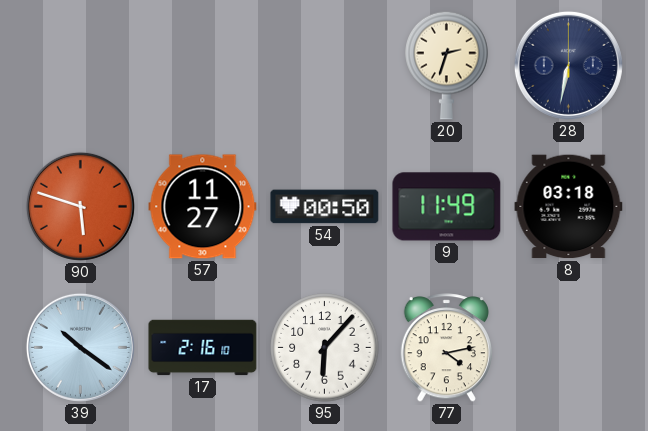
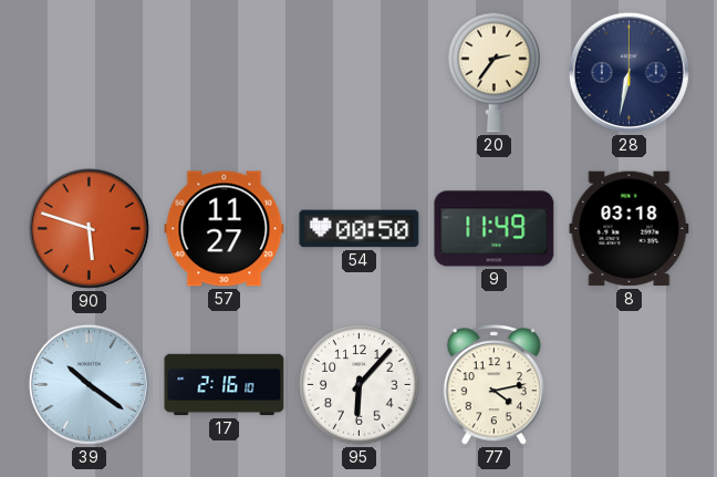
20: 2:33 -> 2:36 (495, 72)
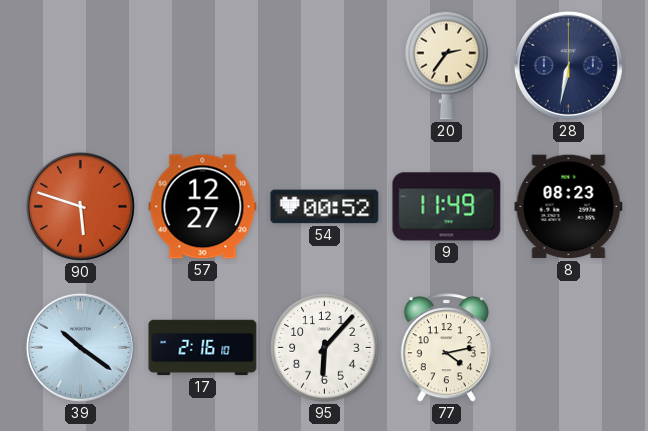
57: 11:27 -> 12:27 (203, 207)
54: 00:50 -> 00:52 (325, 207)
8: 03:18 -> 08:23 (569, 207)
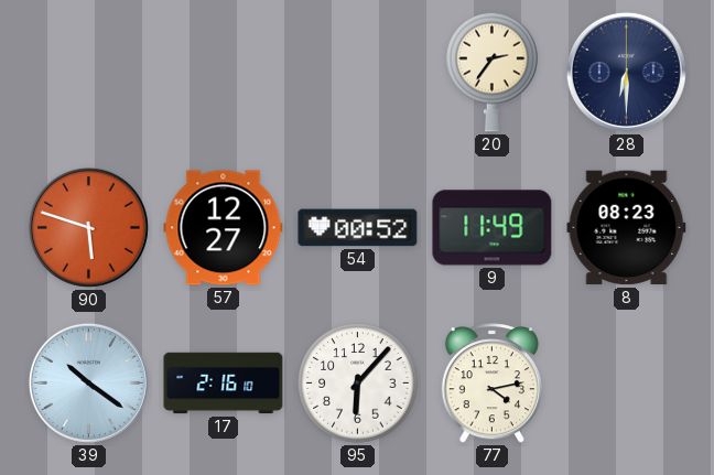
28: 6:32 -> 6:30 (626, 72)
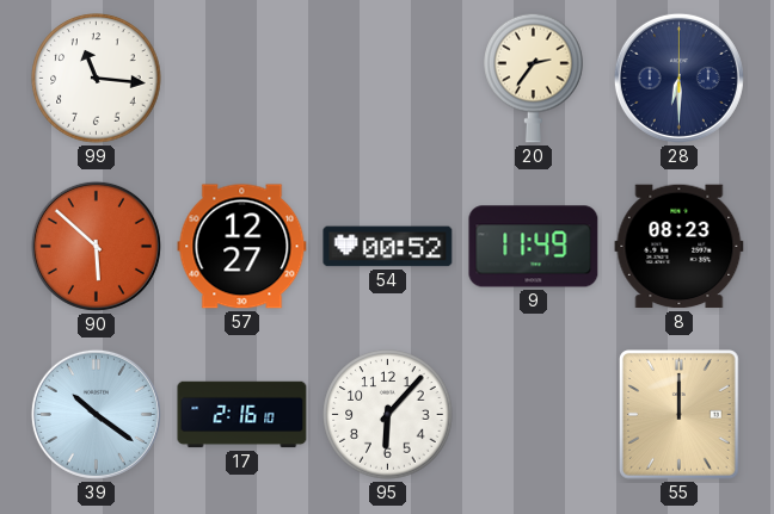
99: none -> 11:16 (97, 79)
90: 5:48 -> 5:52 (96, 246)
77: 4:13 -> none (491, 384)
55: none -> 12:00 (680, 415)
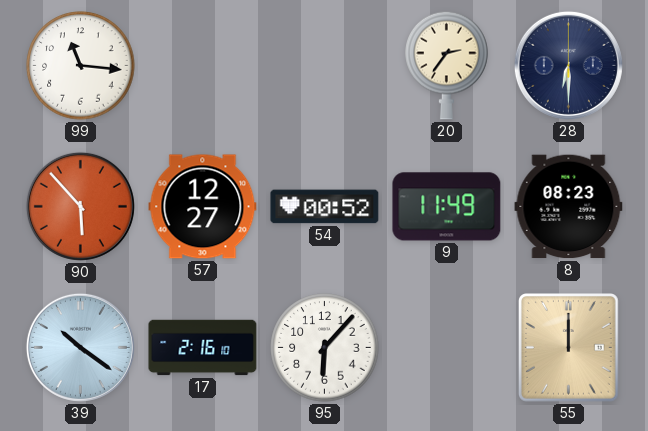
90: 5:52 -> 5:53 (80, 206)
